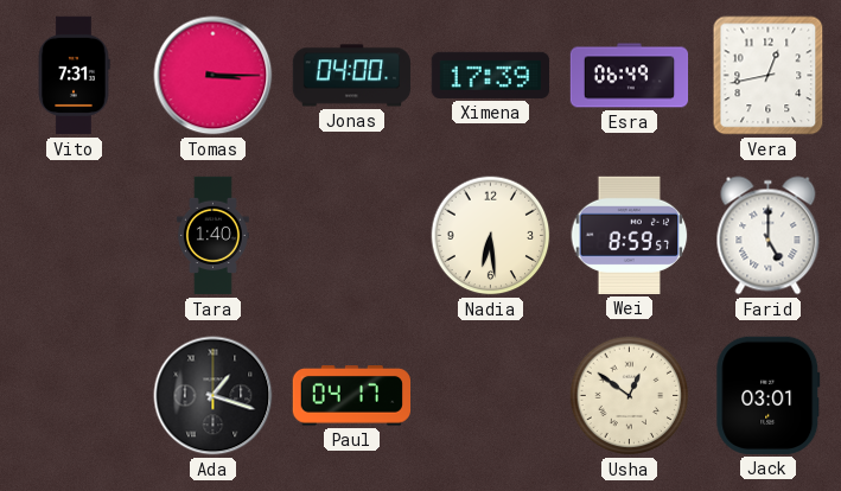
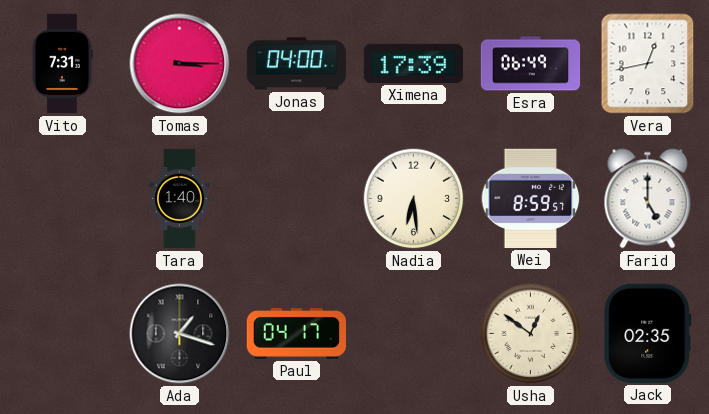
Jack: 03:01 -> 02:35 (648, 333)
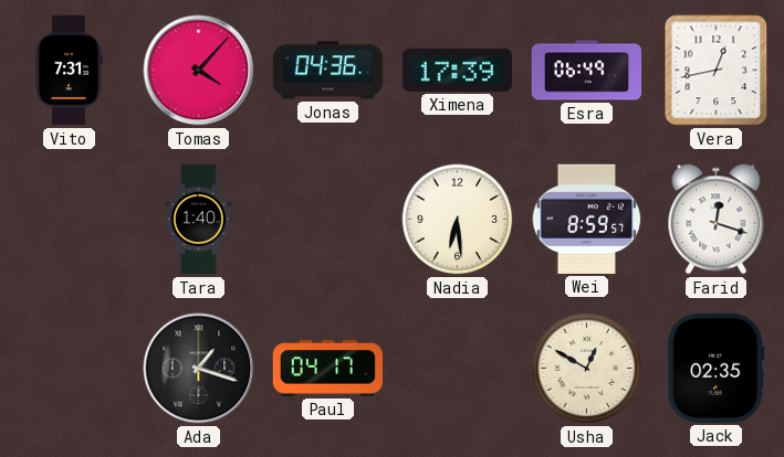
Tomas: 3:15 -> 4:07 (199, 71)
Jonas: 04:00 -> 04:36 (328, 71)
Farid: 5:00 -> 12:18 (717, 220)
Usha: 12:51 -> 12:50 (587, 369)
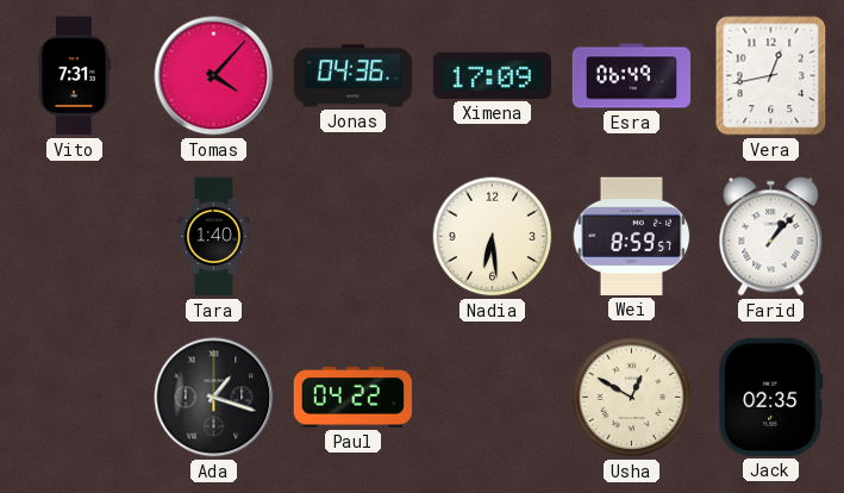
Ximena: 17:39 -> 17:09 (492, 75)
Farid: 12:18 -> 1:07 (771, 237)
Paul: 04:17 -> 04:22 (352, 398)
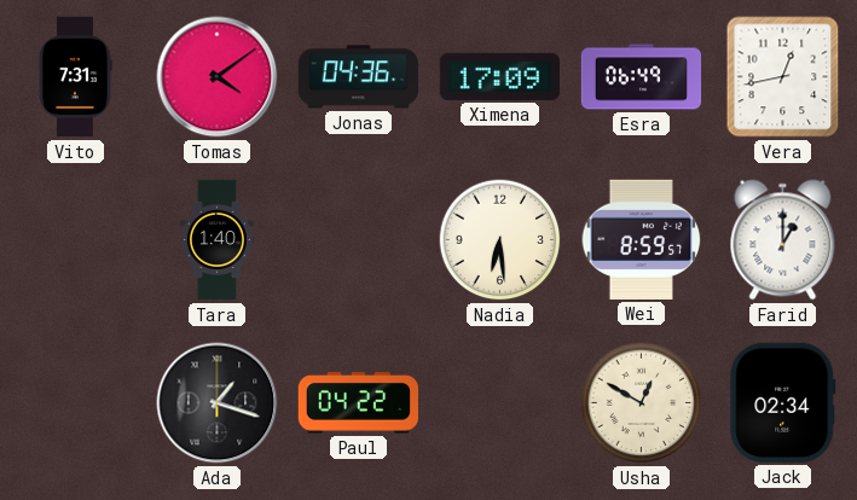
Tomas: 4:07 -> 4:09 (218, 77)
Farid: 1:07 -> 1:00 (783, 240)
Jack: 02:35 -> 02:34 (783, 402)
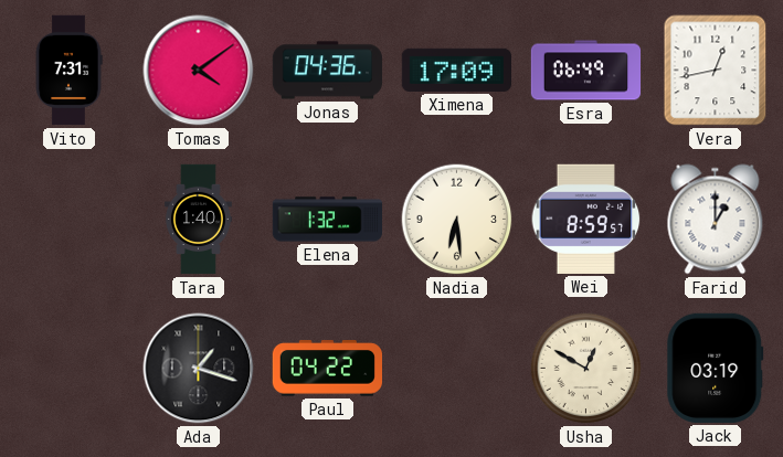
Elena: none -> 1:32 (328, 220)
Jack: 02:34 -> 03:19 (716, 368)
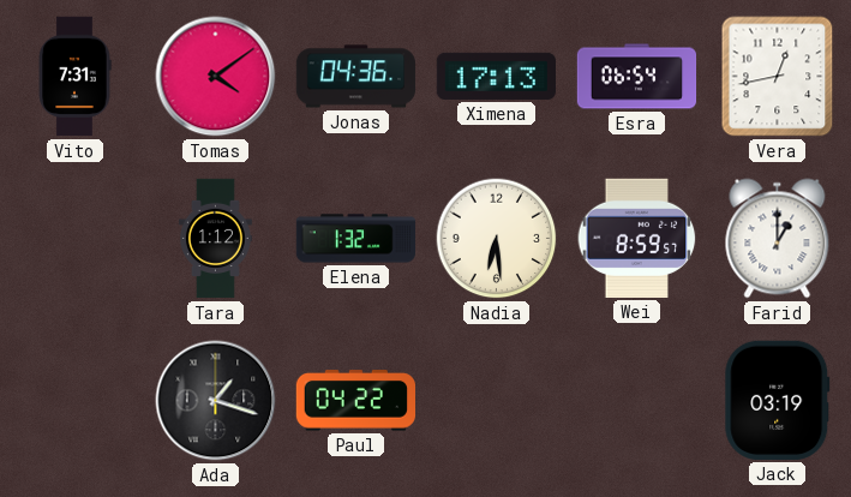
Ximena: 17:09 -> 17:13 (496, 76)
Esra: 06:49 -> 06:54 (637, 77)
Tara: 1:40 -> 1:12 (215, 239)
Usha: 12:50 -> none (586, 369)
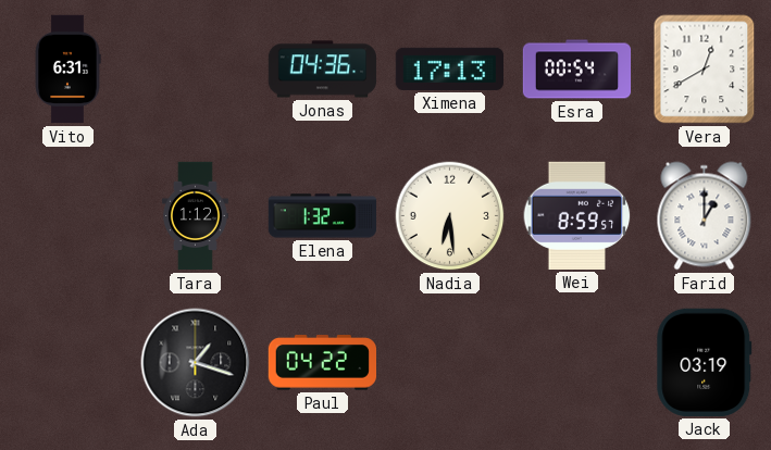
Vito: 7:31 -> 6:31 (67, 70)
Tomas: 4:09 -> none (216, 77)
Esra: 06:54 -> 00:54 (577, 70)
Vera: 12:43 -> 12:40 (705, 70)
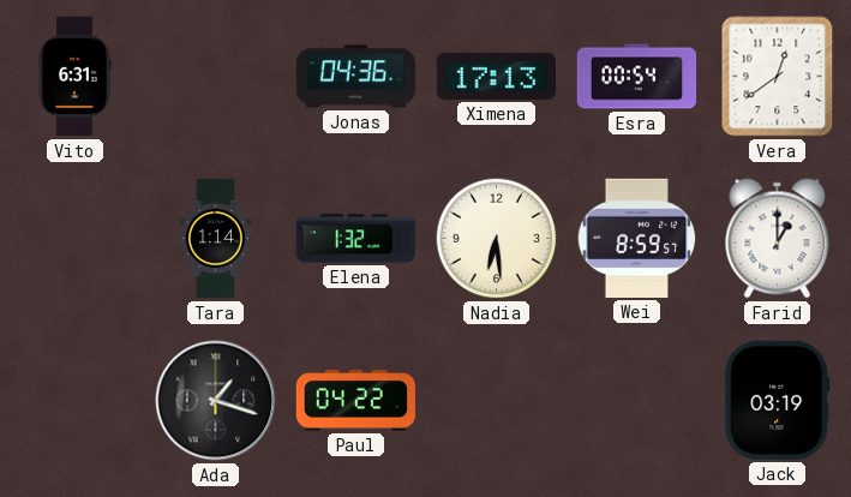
Vera: 12:40 -> 12:39 (778, 77)
Tara: 1:12 -> 1:14 (215, 239)
